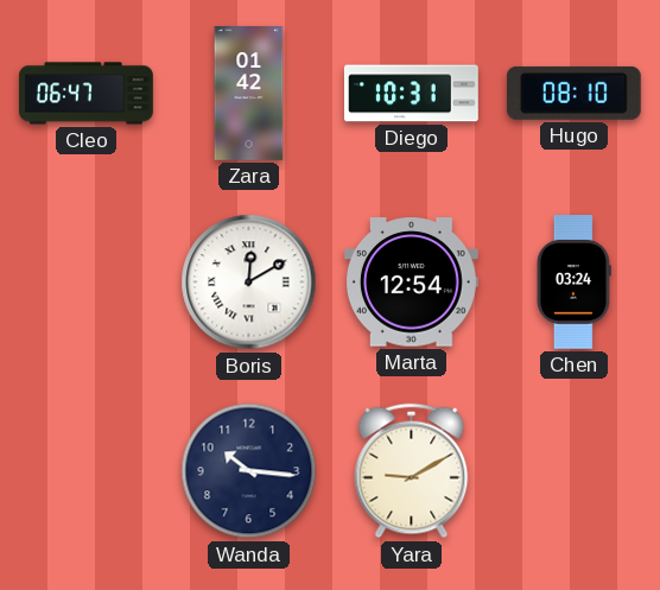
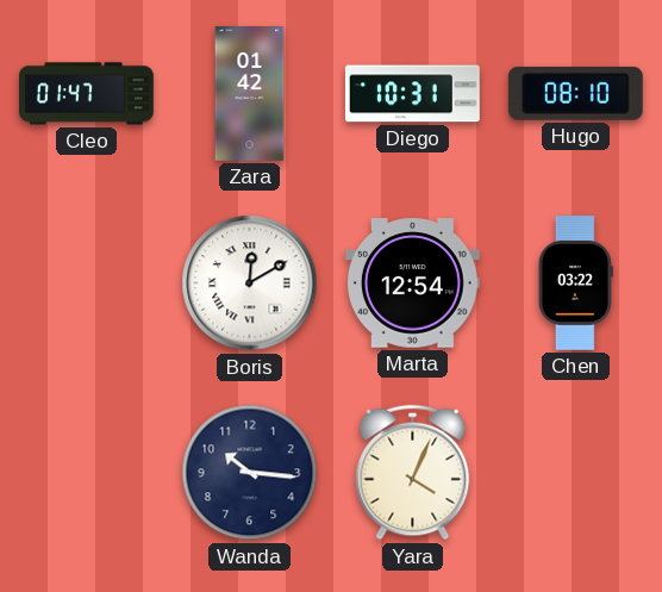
Cleo: 06:47 -> 01:47 (87, 94)
Chen: 03:24 -> 03:22 (575, 283)
Yara: 9:10 -> 4:04 (413, 473)
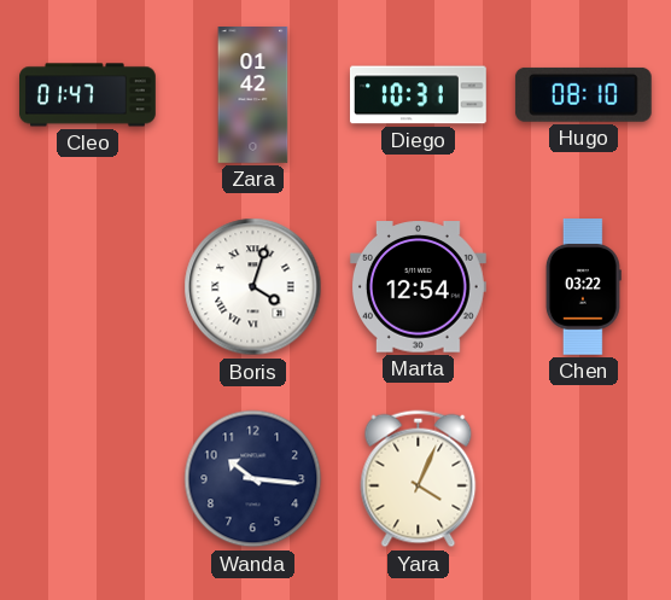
Boris: 12:10 -> 4:03 (253, 287)
